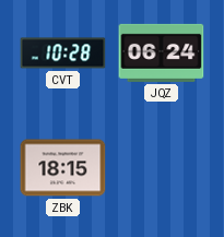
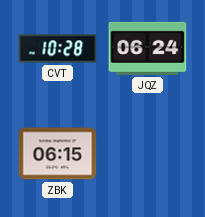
ZBK: 18:15 -> 06:15 (58, 154)
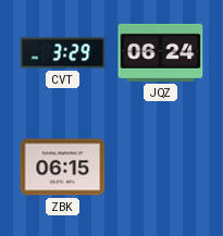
CVT: 10:28 -> 3:29 (63, 53)
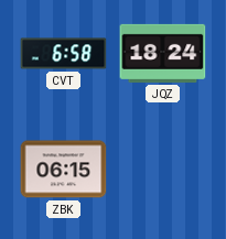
CVT: 3:29 -> 6:58 (64, 54)
JQZ: 06:24 -> 18:24 (163, 53)
